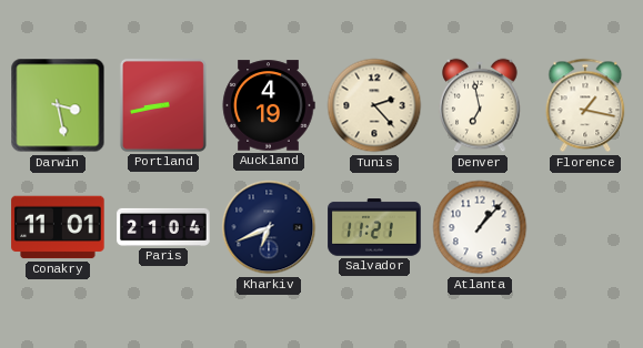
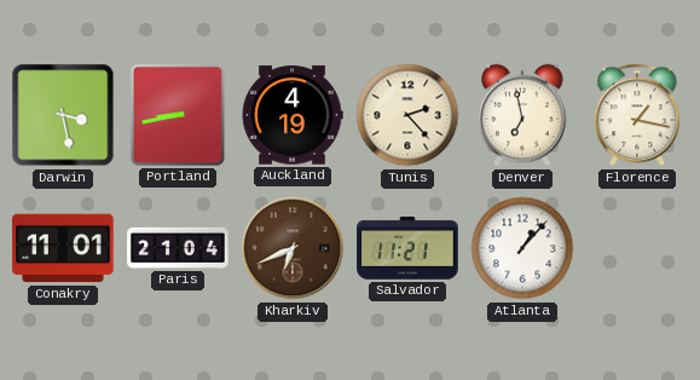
Kharkiv dial: navy -> brown (293, 248)
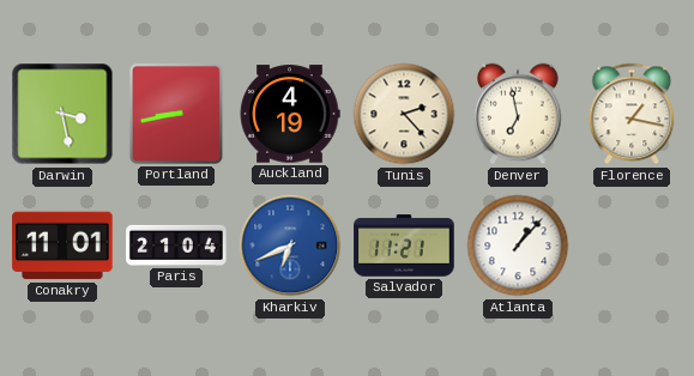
Kharkiv dial: brown -> blue (290, 245)
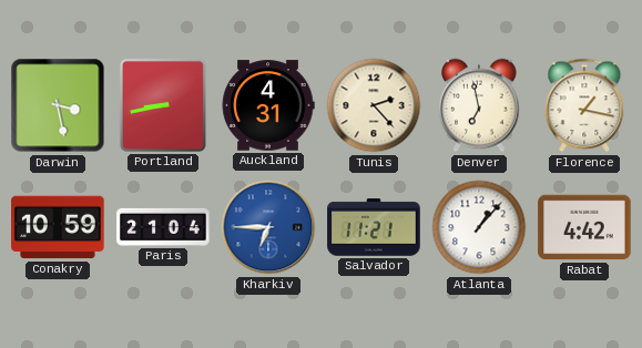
Auckland: 4:19 -> 4:31 (268, 105)
Conakry: 11:01 -> 10:59 (58, 227)
Kharkiv: 6:41 -> 6:45 (268, 227)
Rabat: none -> 4:42 (584, 227)
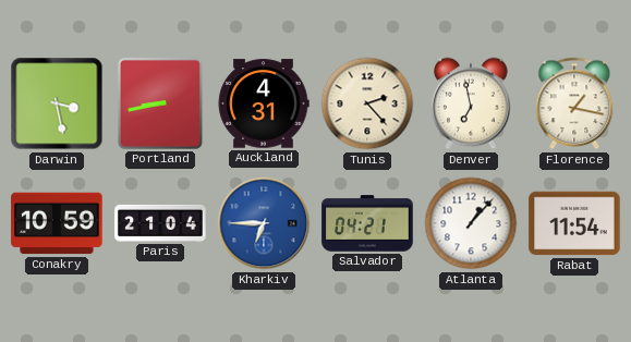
Salvador: 11:21 -> 04:21 (367, 223)
Rabat: 4:42 -> 11:54 (574, 223)
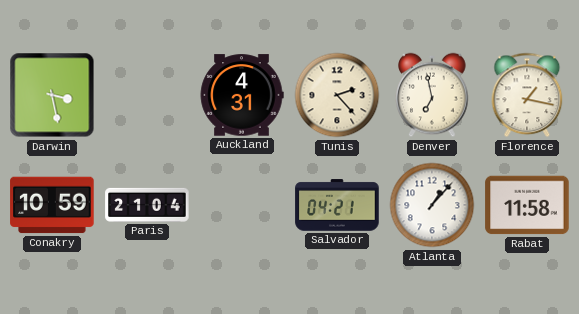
Portland: 8:43 -> none (160, 103)
Kharkiv: 6:45 -> none (264, 223)
Rabat: 11:54 -> 11:58 (527, 205)
